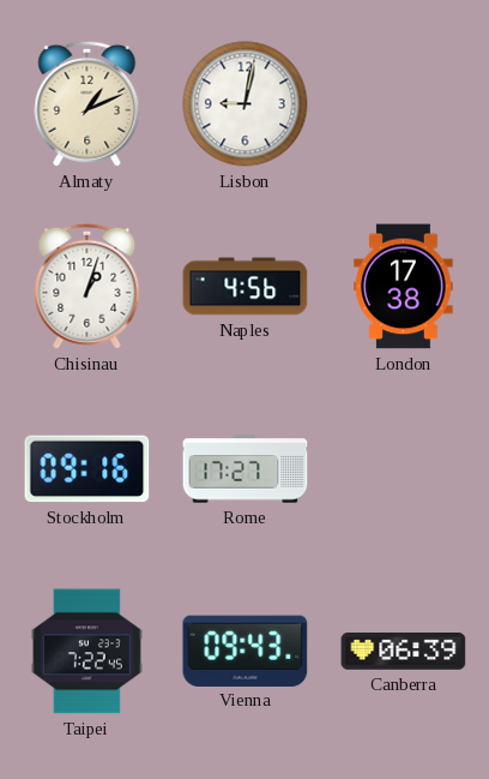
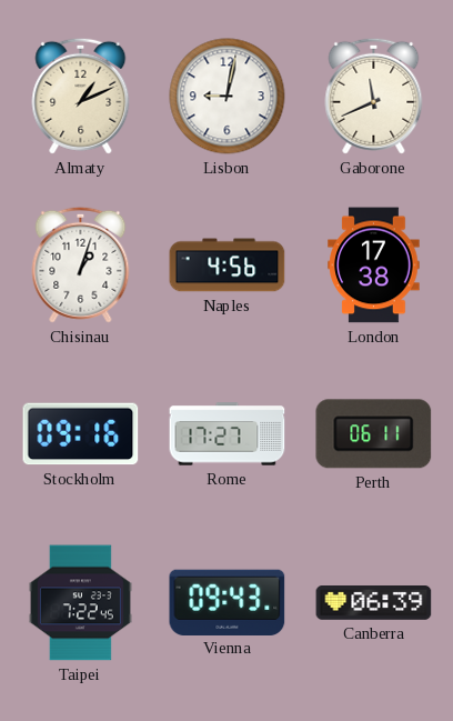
Gaborone: none -> 11:41 (374, 96)
Perth: none -> 06:11 (374, 434)
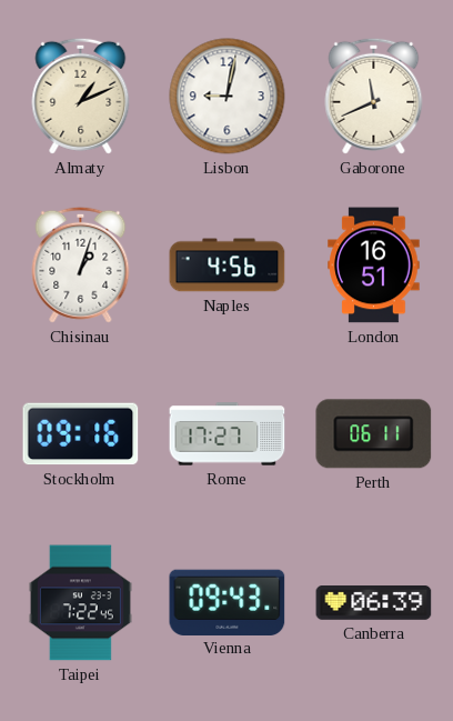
London: 17:38 -> 16:51 (374, 266)
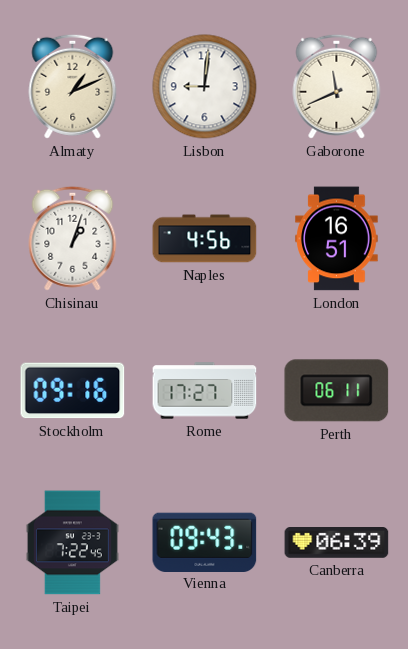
Lisbon: 9:02 -> 9:01 (205, 87)
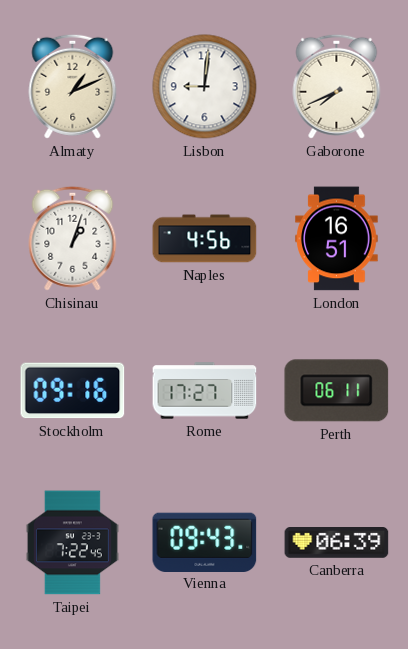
Gaborone: 11:41 -> 7:41 (337, 86)
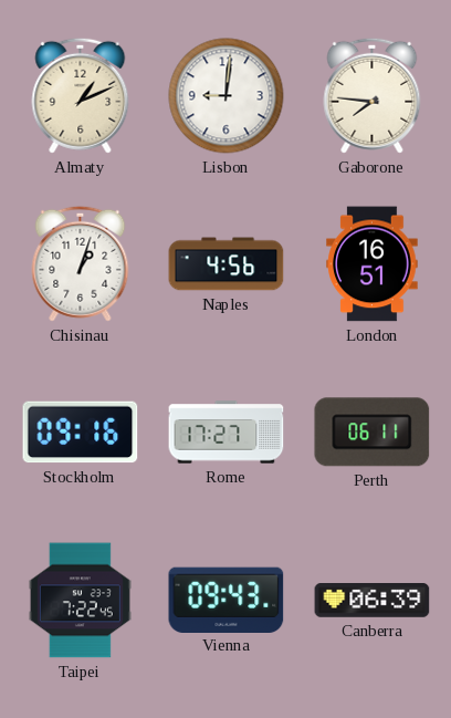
Gaborone: 7:41 -> 7:46 (373, 95)
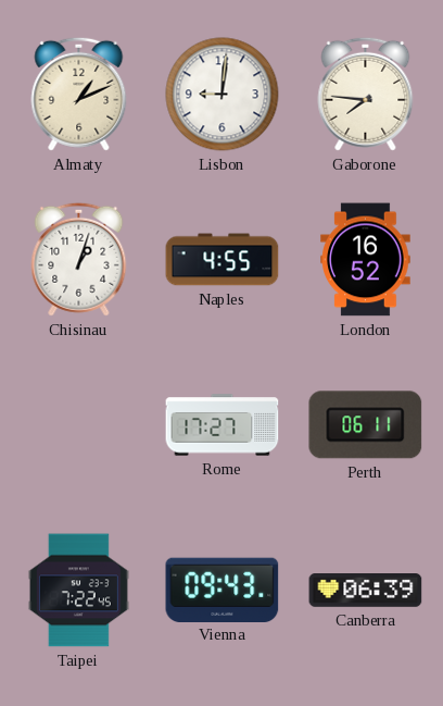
Naples: 4:56 -> 4:55 (223, 260)
London: 16:51 -> 16:52 (366, 260)
Stockholm: 09:16 -> none (81, 433)
